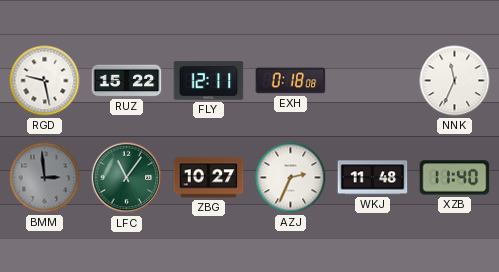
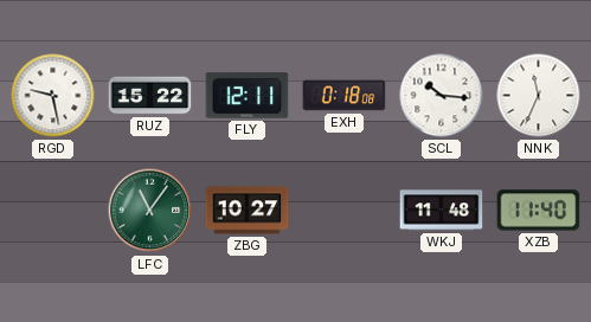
SCL: none -> 10:16 (442, 96)
BMM: 2:59 -> none (45, 178)
AZJ: 2:34 -> none (291, 178)
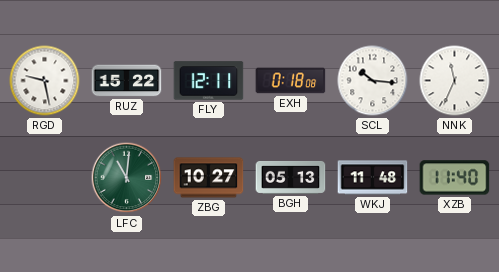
LFC: 11:06 -> 11:01 (127, 178)
BGH: none -> 05:13 (291, 177)
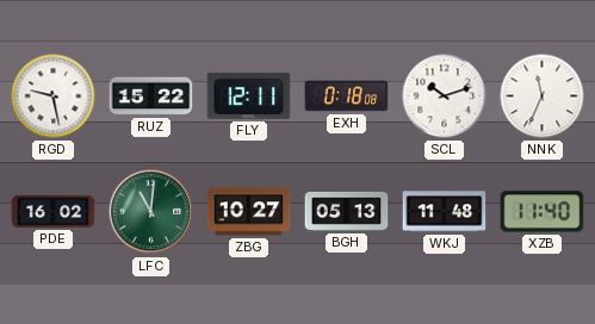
SCL: 10:16 -> 10:12 (445, 96)
PDE: none -> 16:02 (54, 211)
